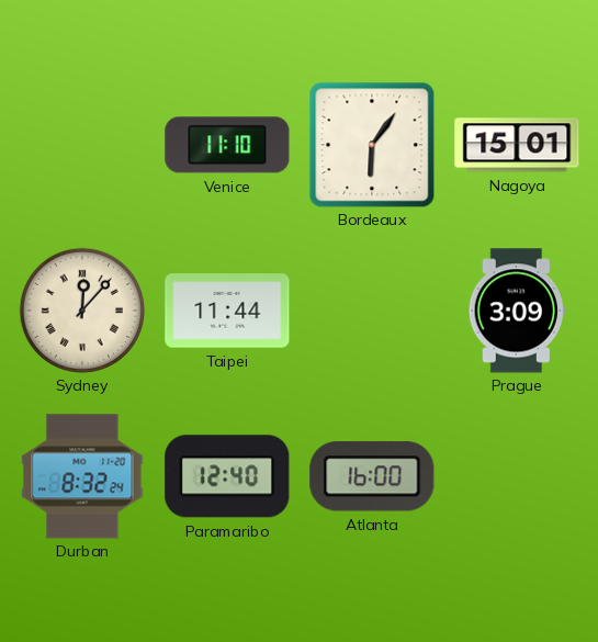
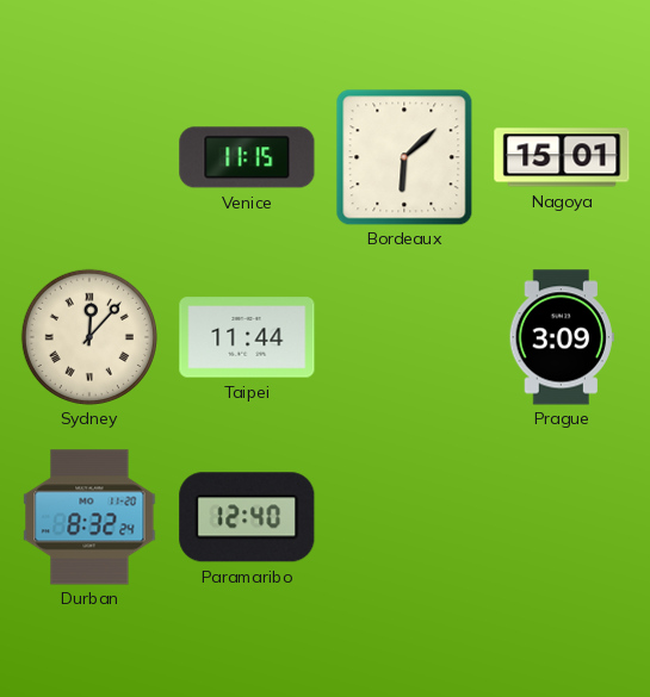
Venice: 11:10 -> 11:15 (247, 157)
Bordeaux: 6:06 -> 6:08 (404, 157)
Atlanta: 16:00 -> none (372, 476)
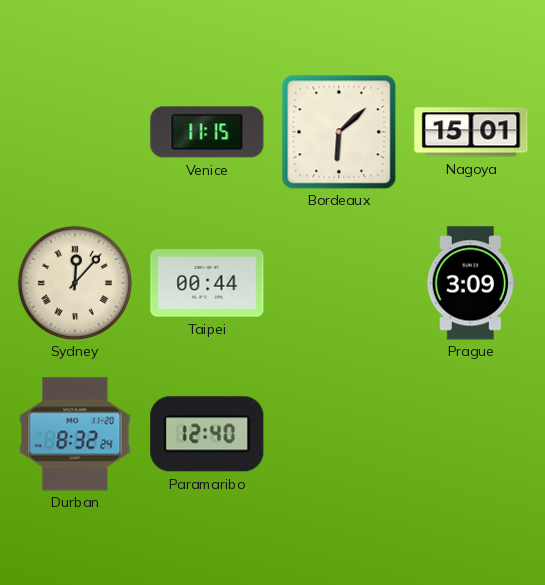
Taipei: 11:44 -> 00:44 (207, 283)
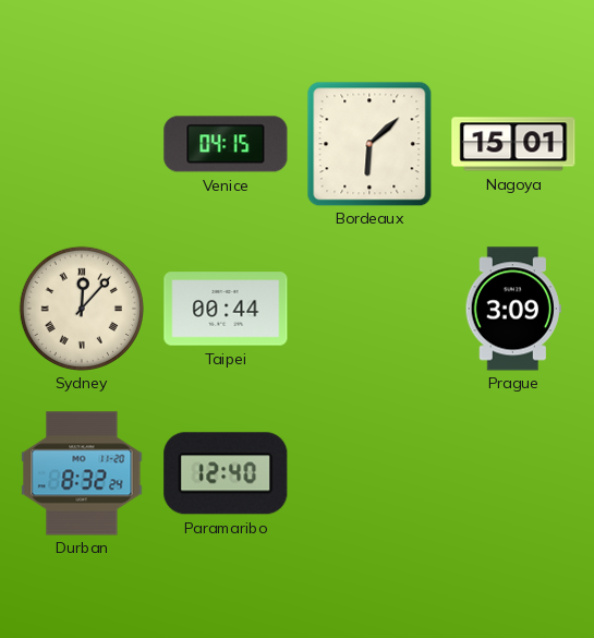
Venice: 11:15 -> 04:15 (226, 144)
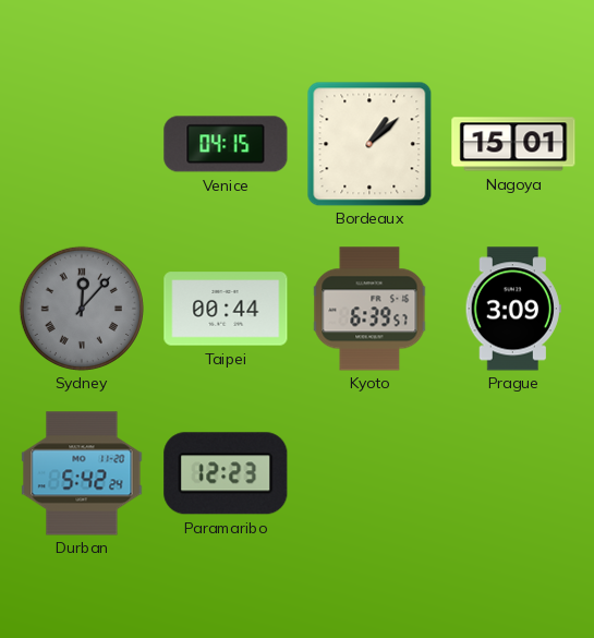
Bordeaux: 6:08 -> 1:08 (369, 144)
Sydney dial: cream -> grey (81, 308)
Kyoto: none -> 6:39 (369, 309)
Durban: 8:32 -> 5:42 (82, 473)
Paramaribo: 12:40 -> 12:23 (226, 473)
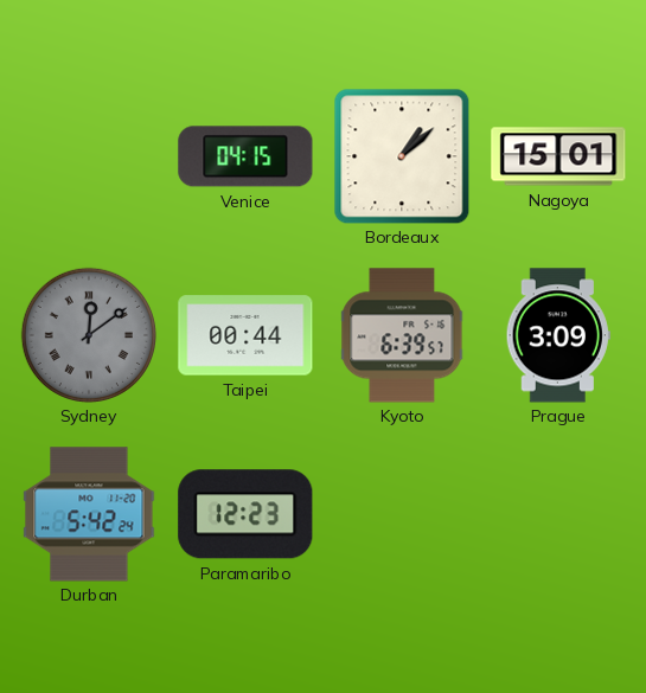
Sydney: 12:07 -> 12:09 (88, 334)
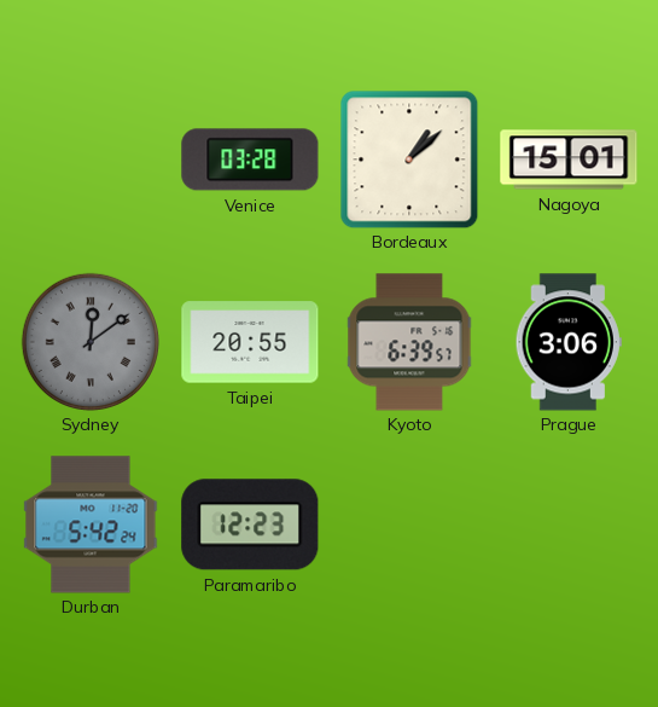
Venice: 04:15 -> 03:28 (250, 160)
Taipei: 00:44 -> 20:55 (250, 342)
Prague: 3:09 -> 3:06 (569, 342)
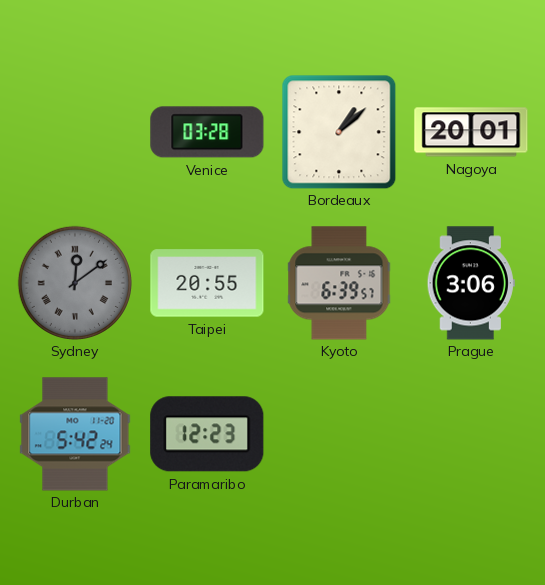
Nagoya: 15:01 -> 20:01 (471, 132)
